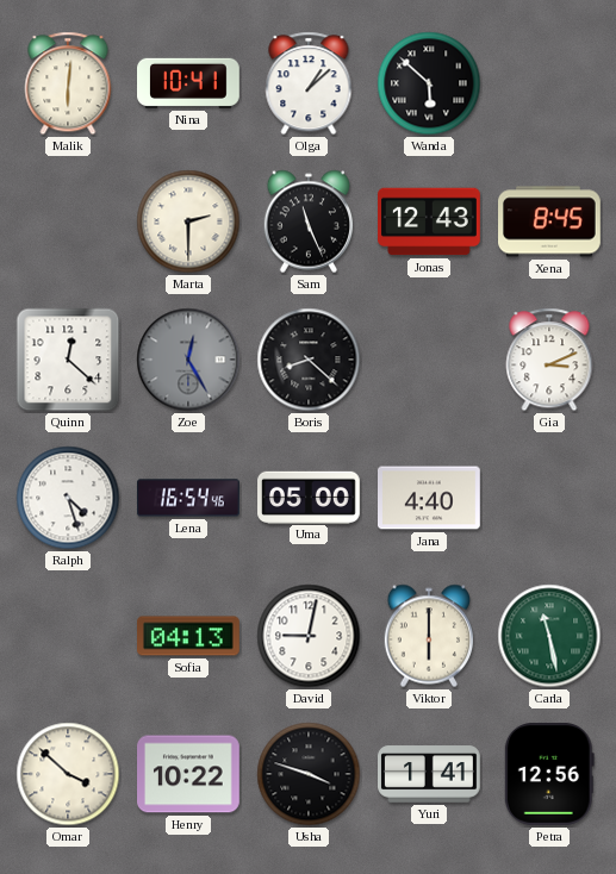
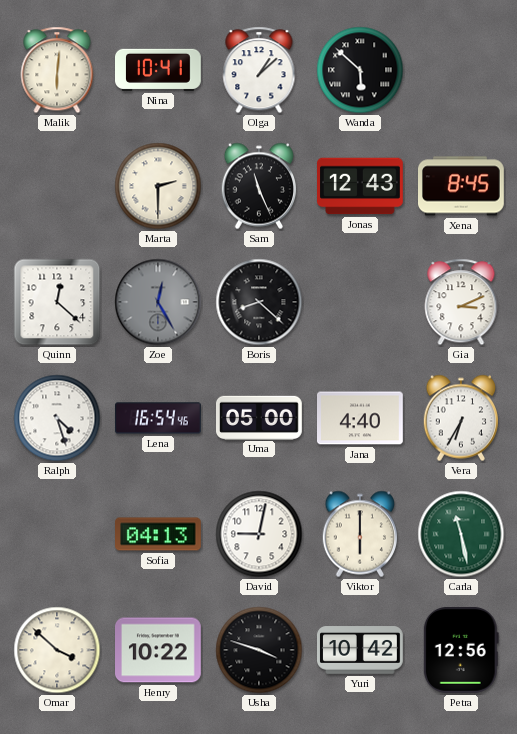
Vera: none -> 6:35 (460, 418)
Yuri: 1:41 -> 10:42 (361, 650)
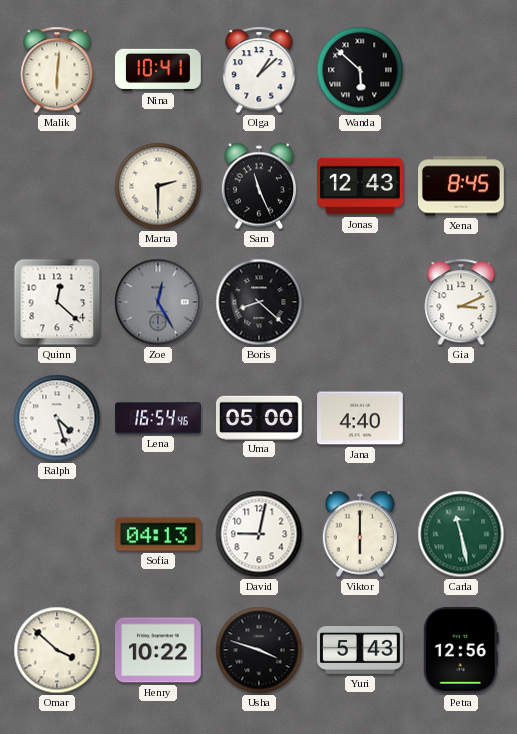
Vera: 6:35 -> none (460, 418)
Yuri: 10:42 -> 5:43 (361, 650)
